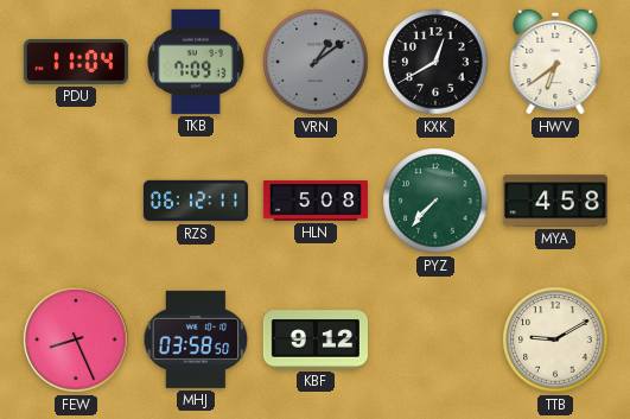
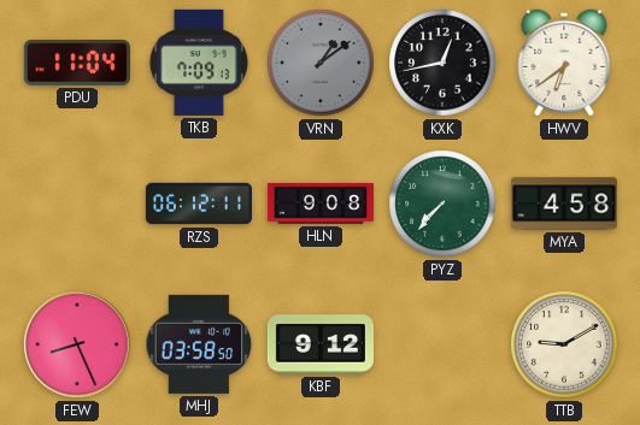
KXK: 12:40 -> 12:43 (442, 63)
HLN: 5:08 -> 9:08 (321, 203)
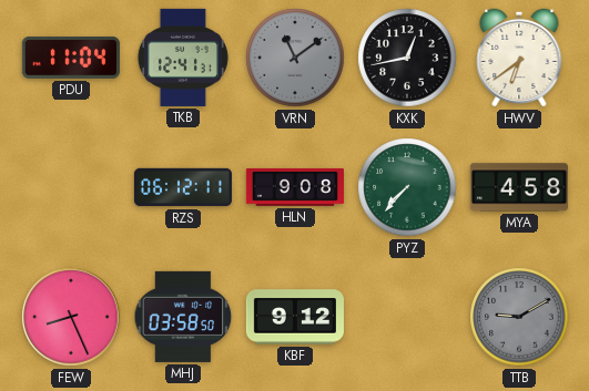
TKB: 7:09 -> 12:41 (183, 58)
VRN: 1:09 -> 11:09 (295, 58)
TTB dial: cream -> grey (519, 317)
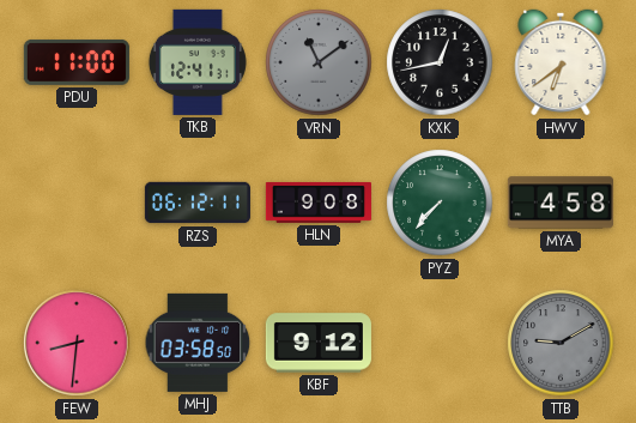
PDU: 11:04 -> 11:00 (77, 62)
FEW: 8:26 -> 8:31 (77, 343)
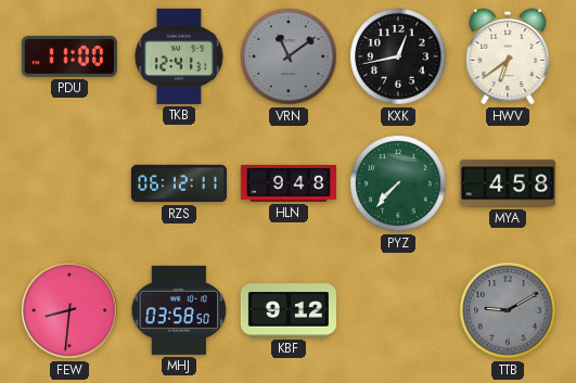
HLN: 9:08 -> 9:48 (289, 183)
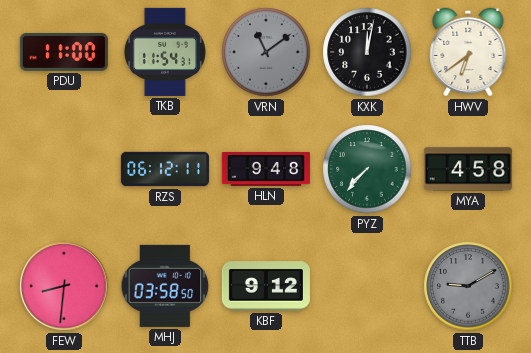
TKB: 12:41 -> 11:54 (165, 52)
KXK: 12:43 -> 12:02 (367, 52)
